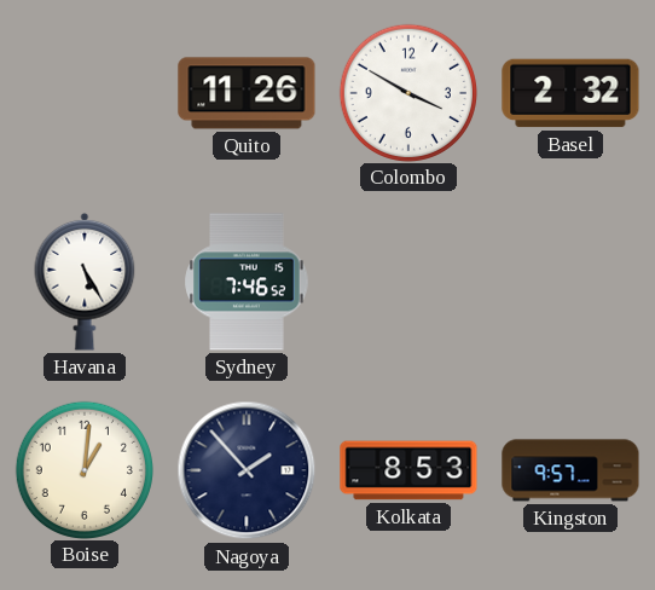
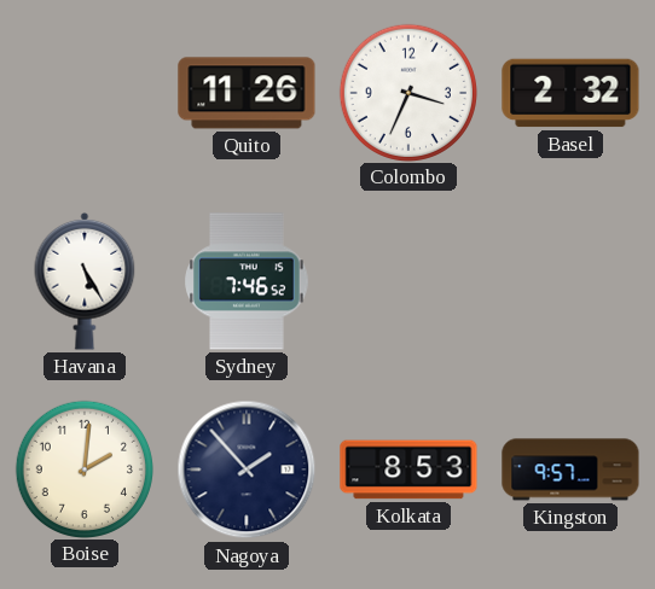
Colombo: 3:50 -> 3:34 (407, 92)
Boise: 1:01 -> 2:01 (83, 468)
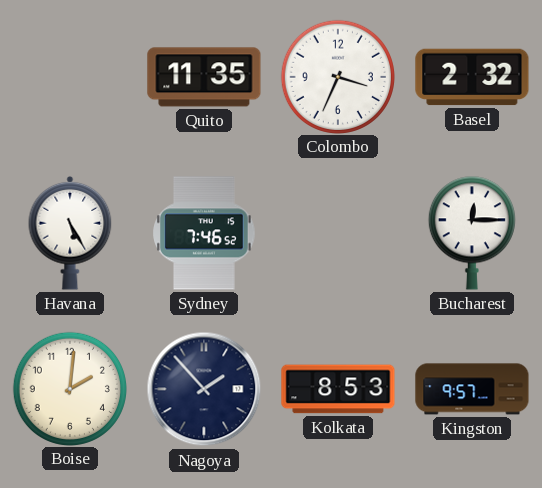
Quito: 11:26 -> 11:35 (204, 77)
Bucharest: none -> 12:15 (472, 233)
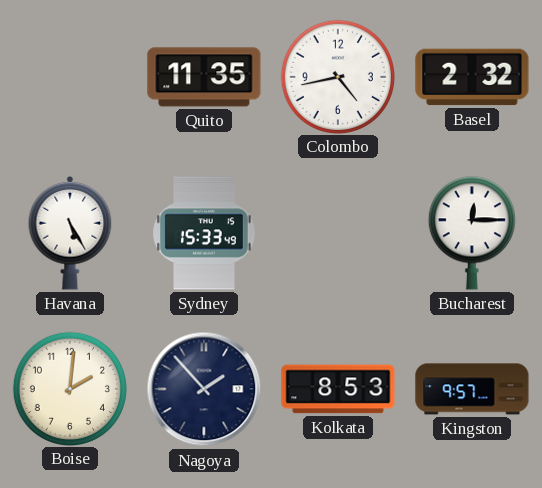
Colombo: 3:34 -> 4:43 (337, 76)
Sydney: 7:46 -> 15:33 (204, 233)
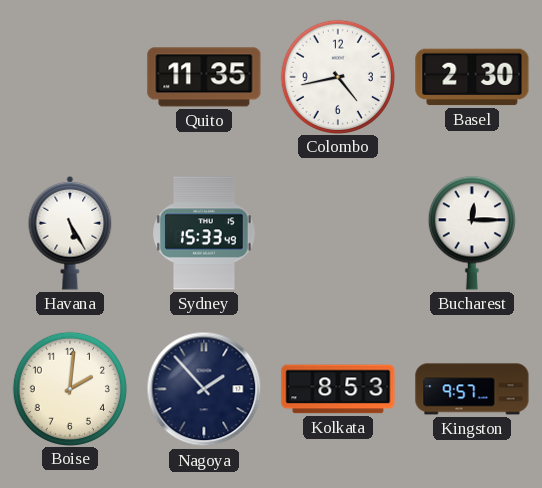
Basel: 2:32 -> 2:30 (472, 77)
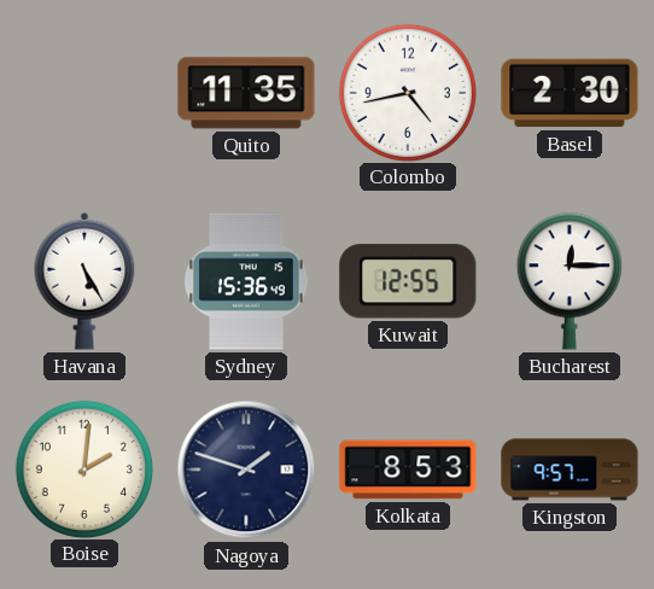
Sydney: 15:33 -> 15:36 (246, 281)
Kuwait: none -> 12:55 (408, 281)
Nagoya: 1:53 -> 1:48 (246, 470)
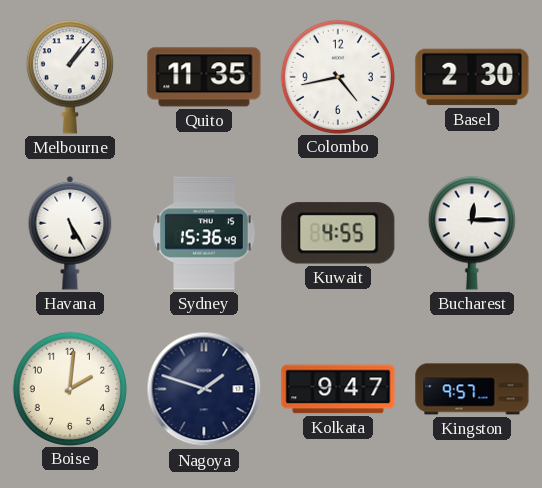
Melbourne: none -> 1:07 (70, 77)
Kuwait: 12:55 -> 4:55 (338, 233)
Kolkata: 8:53 -> 9:47 (338, 389)
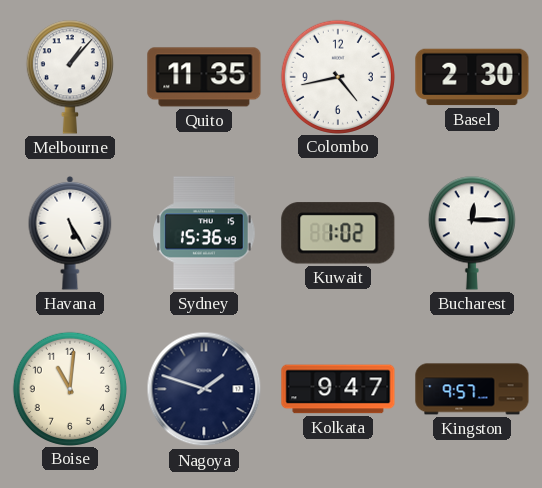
Kuwait: 4:55 -> 1:02 (338, 233)
Boise: 2:01 -> 11:01 (69, 388)
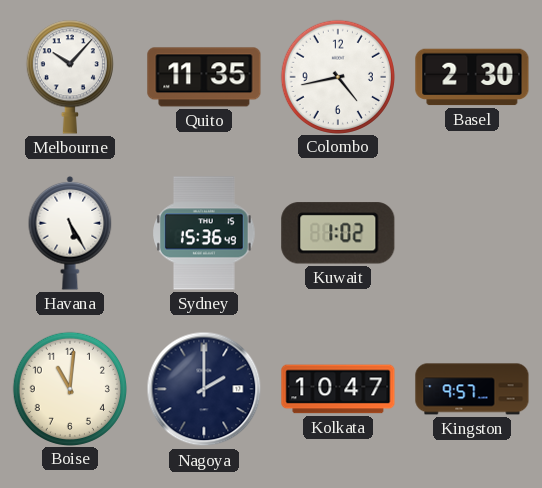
Melbourne: 1:07 -> 10:07 (70, 77)
Bucharest: 12:15 -> none (472, 233)
Nagoya: 1:48 -> 2:00 (204, 389)
Kolkata: 9:47 -> 10:47 (338, 389)
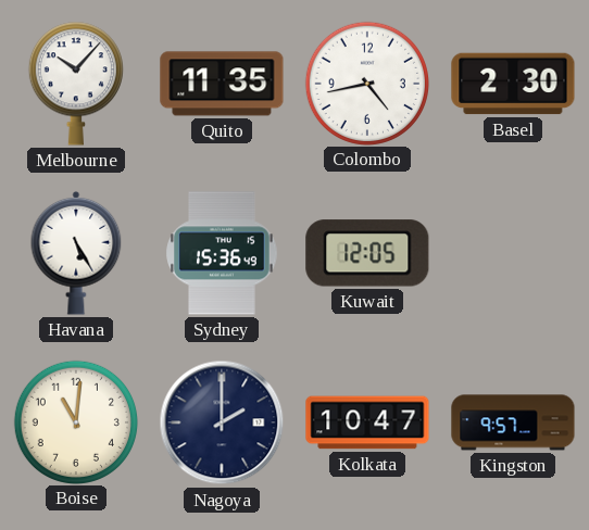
Kuwait: 1:02 -> 12:05 (367, 253)
